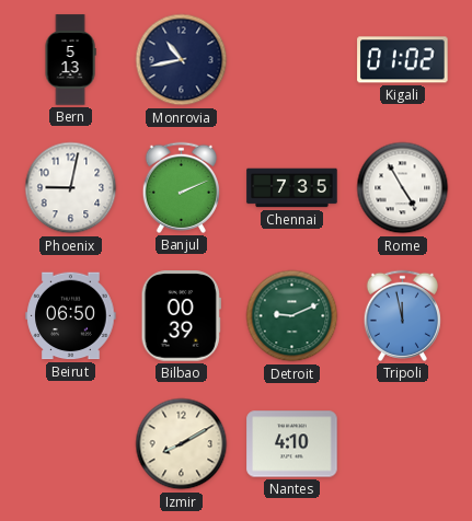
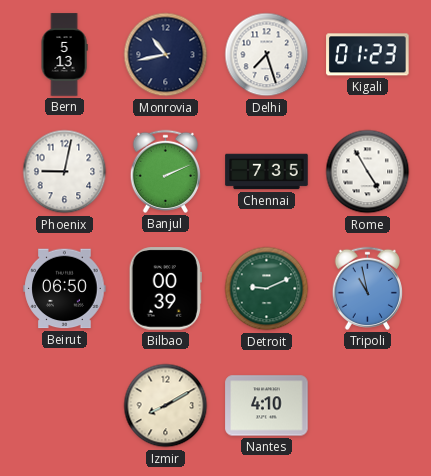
Delhi: none -> 7:27 (267, 55)
Kigali: 01:02 -> 01:23 (368, 55)
Tripoli: 11:58 -> 10:58 (367, 288)
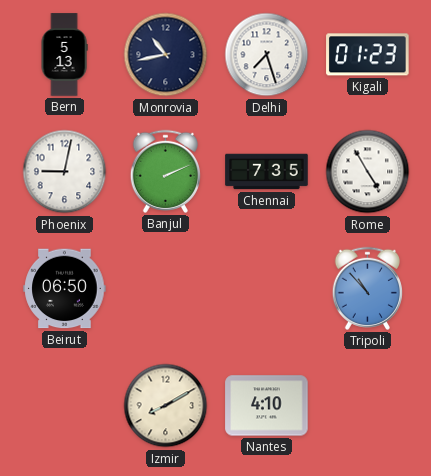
Bilbao: 00:39 -> none (165, 289)
Detroit: 9:11 -> none (267, 289)
Tripoli: 10:58 -> 10:53 (367, 288)
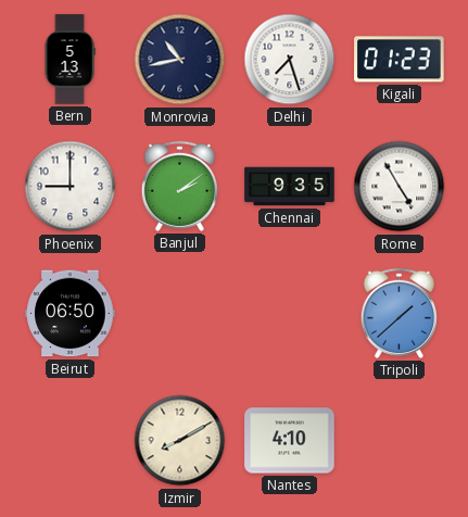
Phoenix: 9:02 -> 9:00 (71, 187)
Banjul: 2:11 -> 2:09 (179, 186)
Chennai: 7:35 -> 9:35 (290, 187)
Tripoli: 10:53 -> 1:38 (399, 313)
